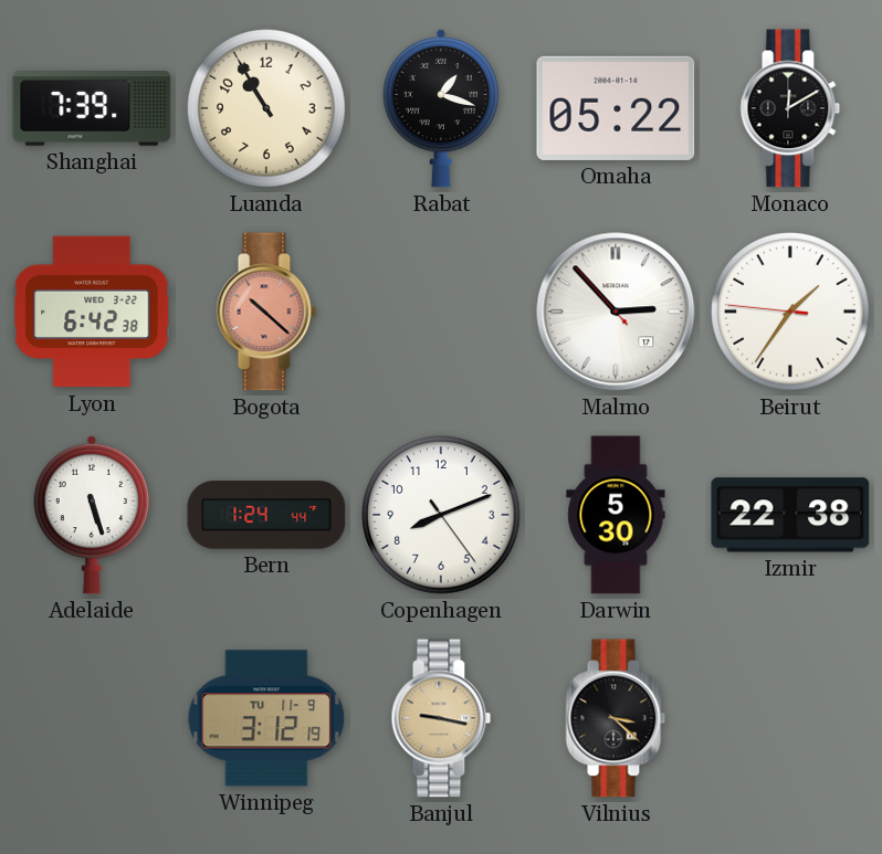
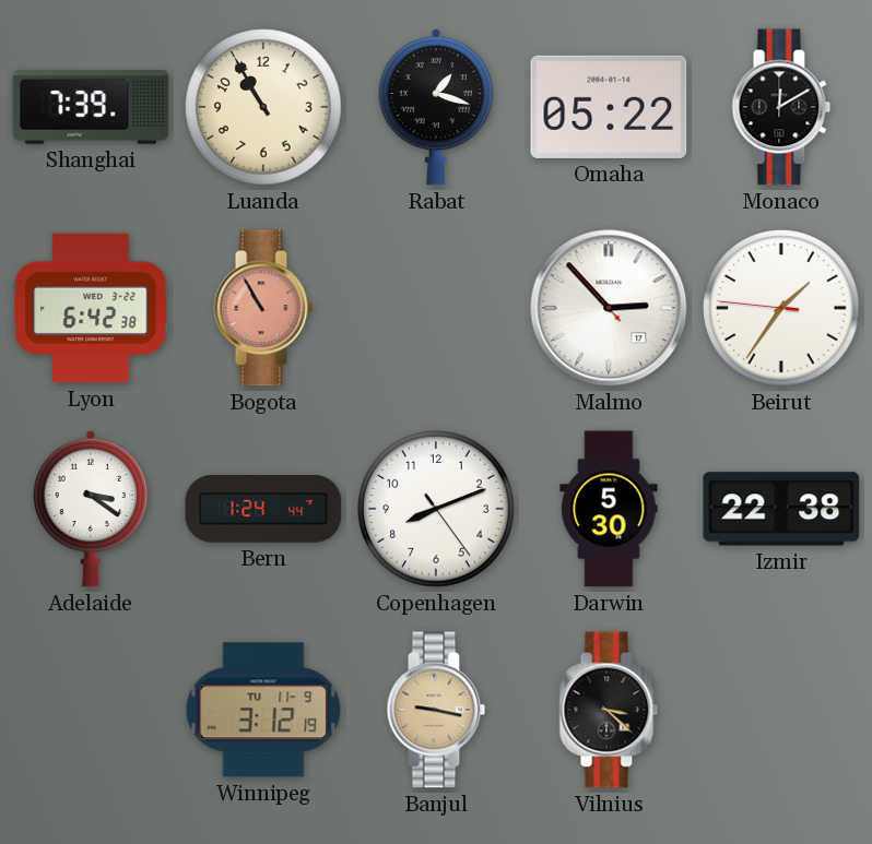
Bogota: 10:22 -> 10:55 (263, 308)
Adelaide: 5:27 -> 3:21 (90, 509)
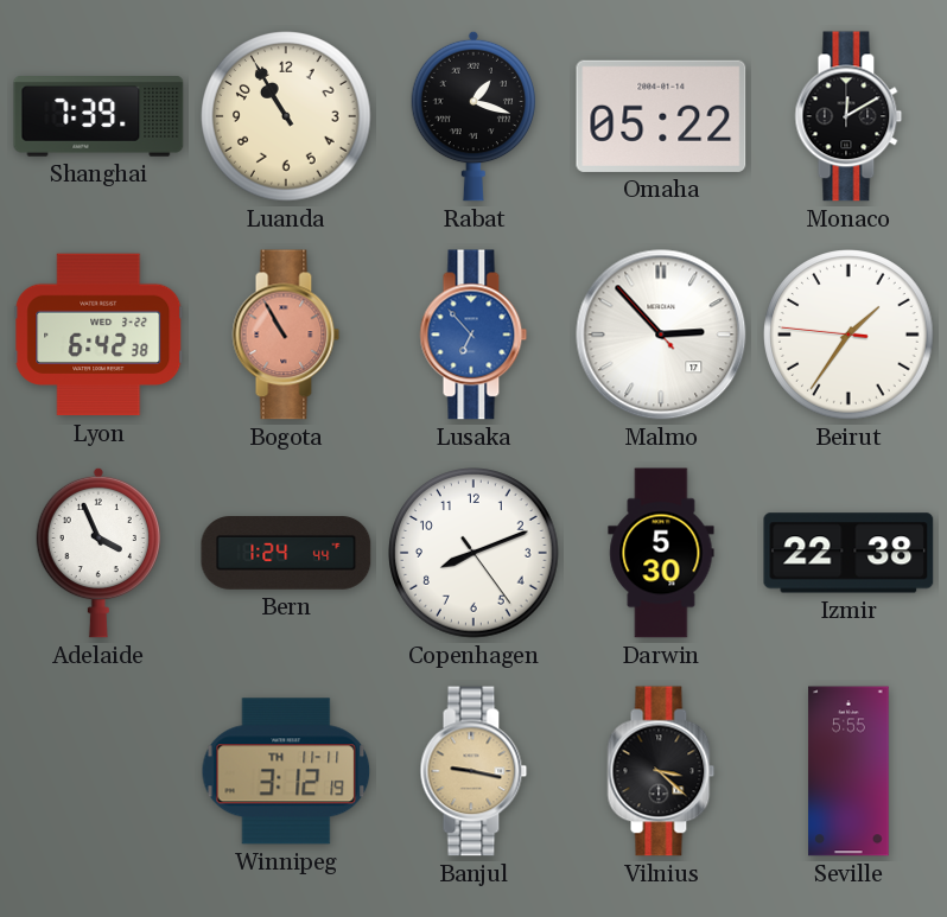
Lusaka: none -> 6:53 (474, 335)
Adelaide: 3:21 -> 3:56 (97, 553)
Winnipeg date: TU 11-9 -> TH 11-11 (286, 771)
Seville: none -> 5:55 (849, 771)
